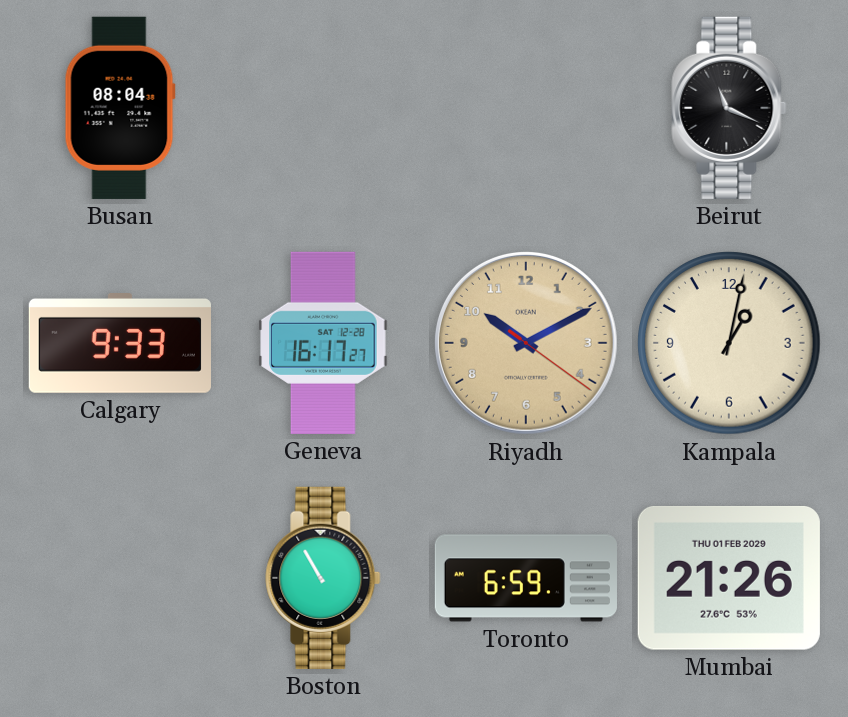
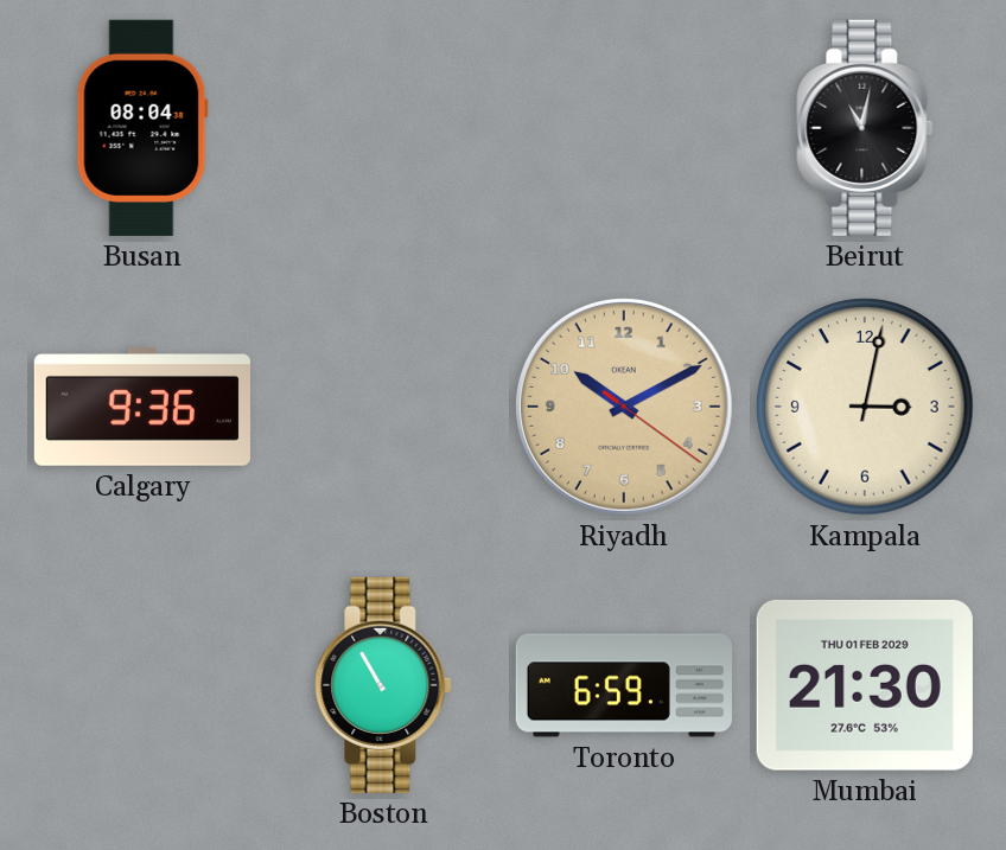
Beirut: 11:19 -> 11:02 (865, 128)
Calgary: 9:33 -> 9:36 (142, 408)
Geneva: 16:17 -> none (323, 343)
Kampala: 1:02 -> 3:02 (865, 407)
Mumbai: 21:26 -> 21:30 (865, 685)
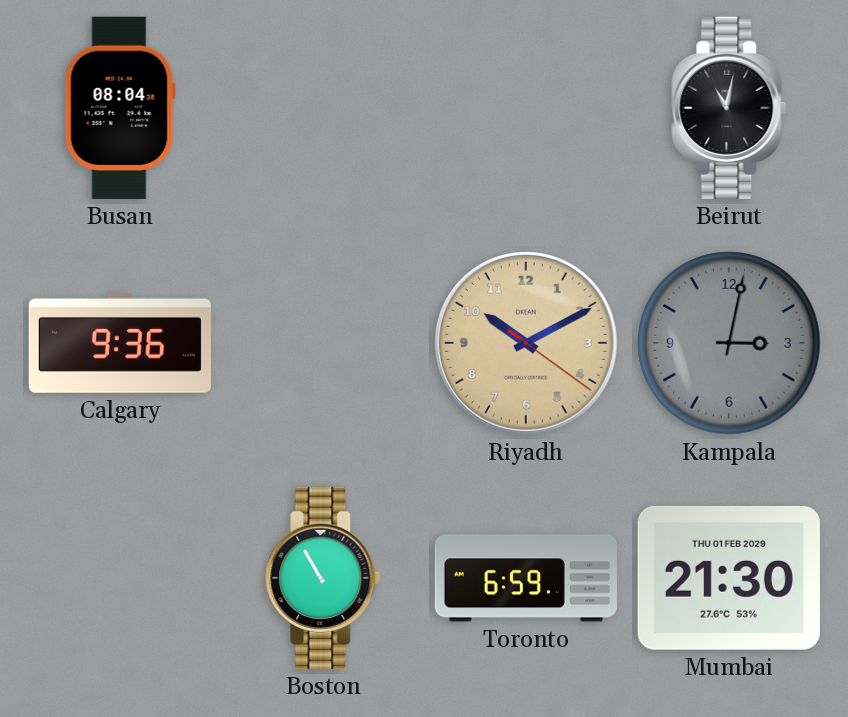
Kampala dial: cream -> grey (729, 343)
